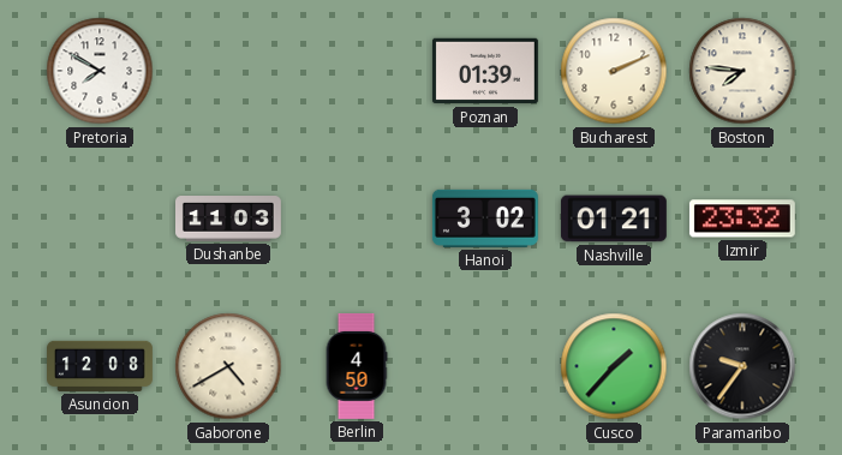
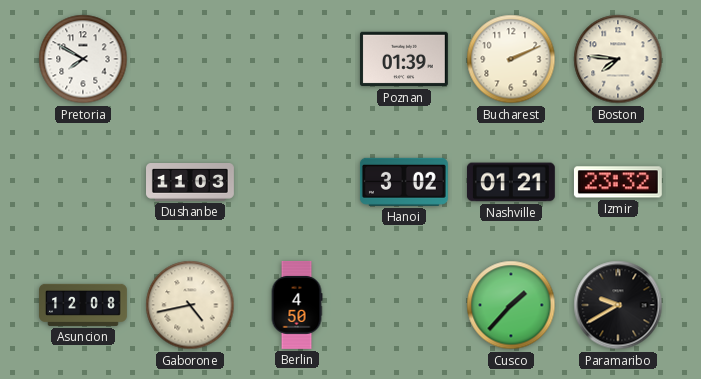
Gaborone: 4:40 -> 4:43 (190, 305)
Paramaribo: 9:36 -> 9:40 (618, 305)
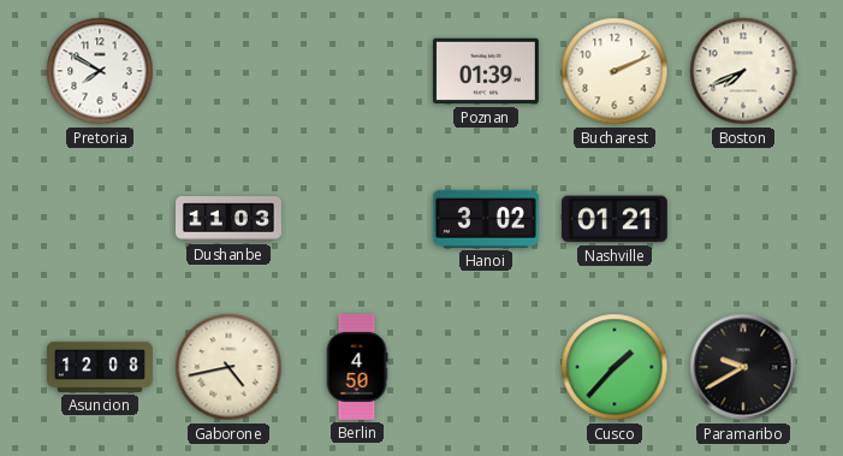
Boston: 7:46 -> 7:41 (743, 71)
Izmir: 23:32 -> none (618, 182)
